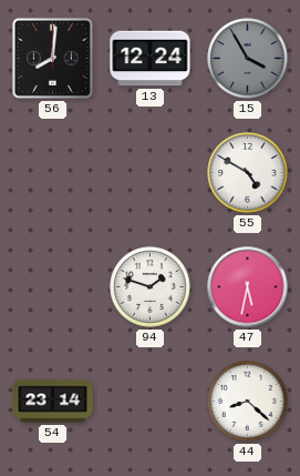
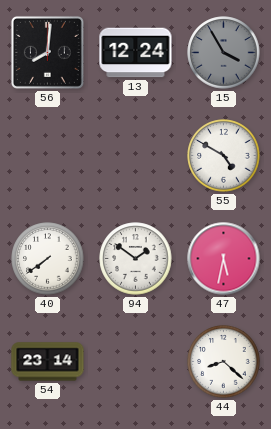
40: none -> 7:39 (48, 259)
94: 1:48 -> 1:51 (136, 259)
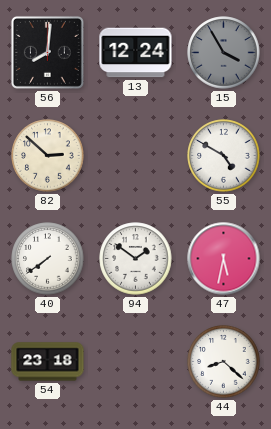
82: none -> 2:52 (48, 156)
54: 23:14 -> 23:18 (48, 362)
